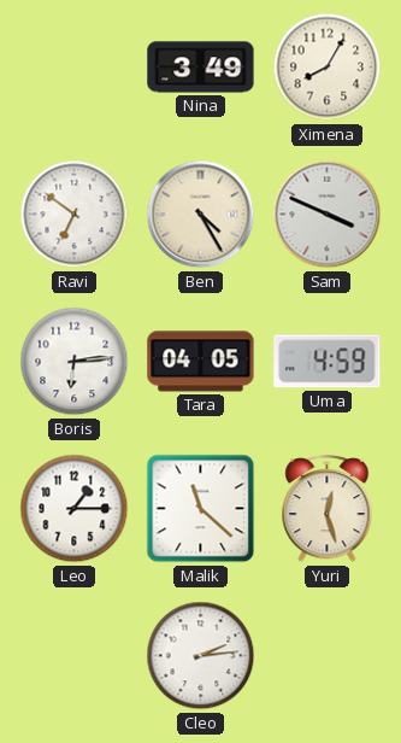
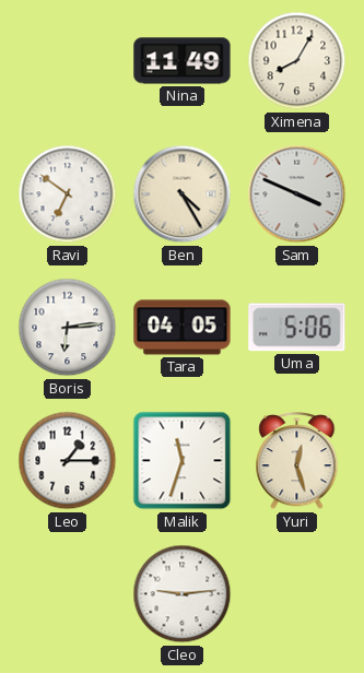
Nina: 3:49 -> 11:49 (183, 61)
Uma: 4:59 -> 5:06 (297, 328)
Malik: 11:22 -> 11:33 (183, 461)
Cleo: 2:14 -> 9:14 (183, 594)
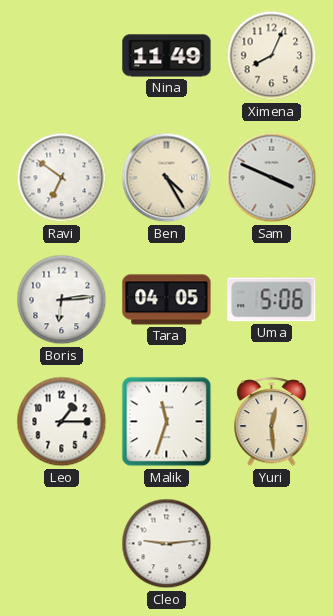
Ximena: 8:05 -> 8:04 (272, 56)
Yuri: 12:27 -> 12:29 (272, 422)
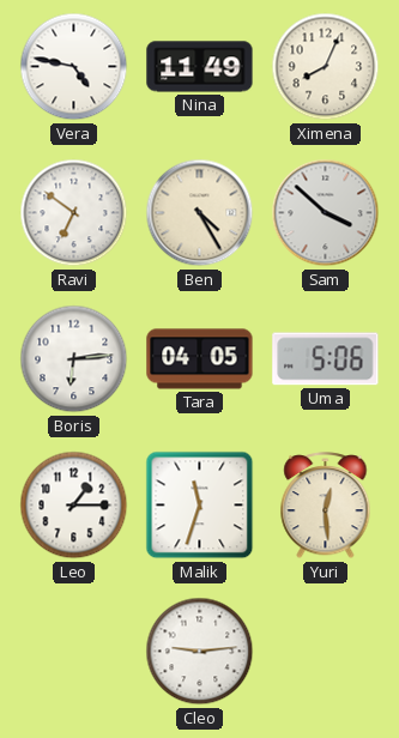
Vera: none -> 4:47 (74, 67)
Sam: 3:49 -> 3:52 (326, 213)
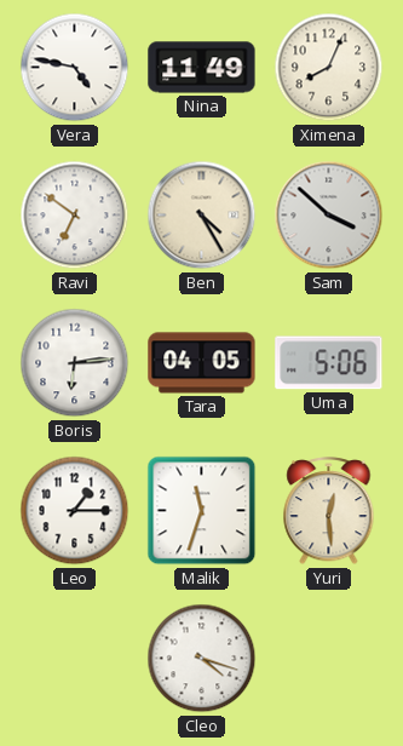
Cleo: 9:14 -> 4:18 (202, 659)
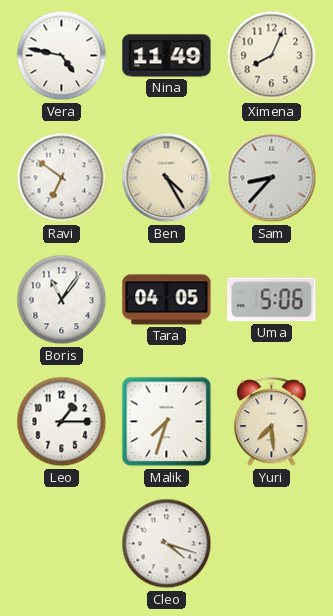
Sam: 3:52 -> 8:37 (272, 178)
Boris: 6:14 -> 11:06 (62, 300)
Malik: 11:33 -> 7:33 (167, 422)
Yuri: 12:29 -> 7:29 (272, 422)
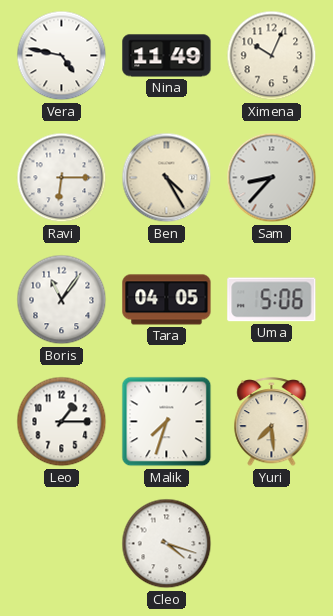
Ximena: 8:04 -> 10:04 (272, 56)
Ravi: 6:51 -> 6:15 (62, 178)
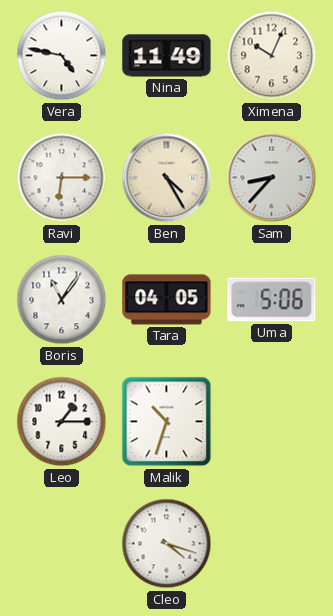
Malik: 7:33 -> 10:33 (167, 422)
Yuri: 7:29 -> none (272, 422)
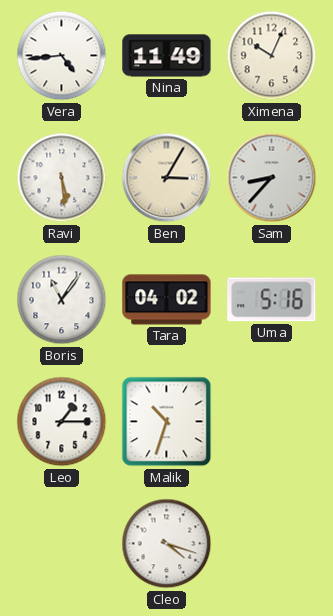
Vera: 4:47 -> 4:44 (62, 56)
Ravi: 6:15 -> 5:29 (62, 178)
Ben: 4:25 -> 3:05 (167, 178)
Tara: 04:05 -> 04:02 (167, 300)
Uma: 5:06 -> 5:16 (272, 300)
